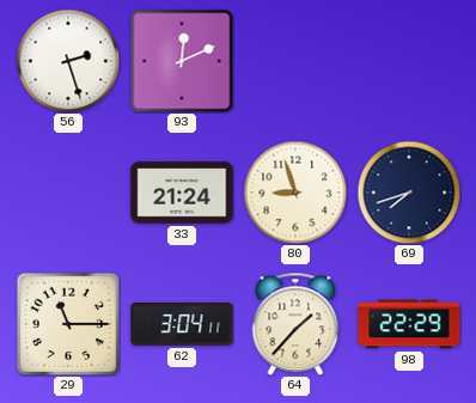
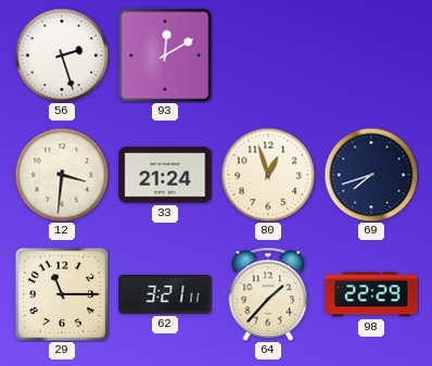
93: 12:11 -> 12:10 (165, 55)
12: none -> 3:31 (62, 175)
80: 8:57 -> 12:57 (268, 175)
62: 3:04 -> 3:21 (165, 295)
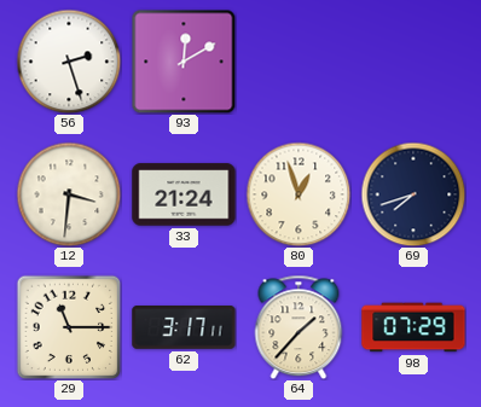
62: 3:21 -> 3:17 (184, 328)
98: 22:29 -> 07:29 (413, 327)
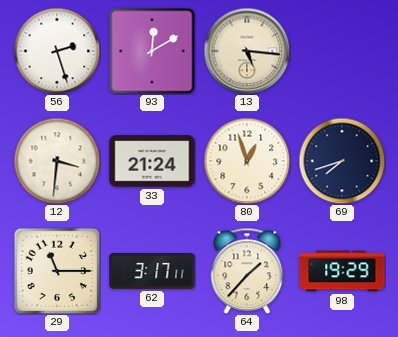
13: none -> 5:16 (247, 51)
98: 07:29 -> 19:29 (342, 271)
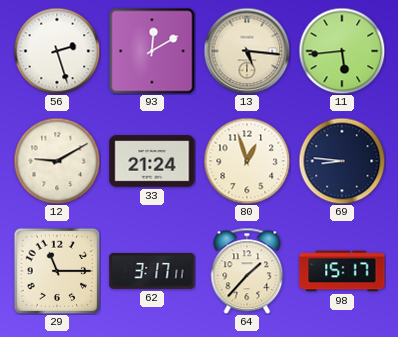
11: none -> 5:44 (342, 51)
12: 3:31 -> 9:10 (57, 161)
69: 7:42 -> 8:46 (342, 161)
98: 19:29 -> 15:17 (342, 271)
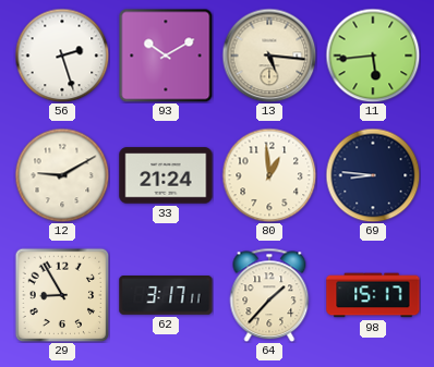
93: 12:10 -> 10:10 (166, 56)
80: 12:57 -> 12:59 (269, 175)
29: 11:15 -> 8:55 (62, 295)
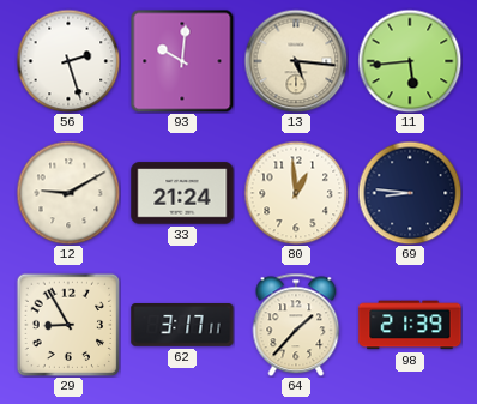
93: 10:10 -> 10:01 (182, 61)
98: 15:17 -> 21:39 (410, 325)
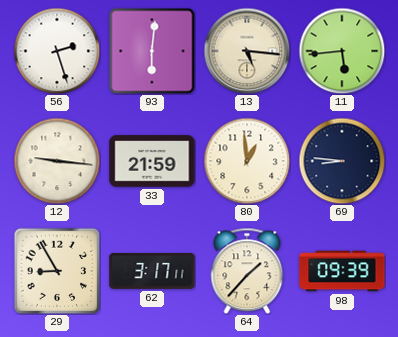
93: 10:01 -> 6:01 (152, 51)
12: 9:10 -> 9:16 (57, 161)
33: 21:24 -> 21:59 (152, 161)
98: 21:39 -> 09:39 (342, 271)
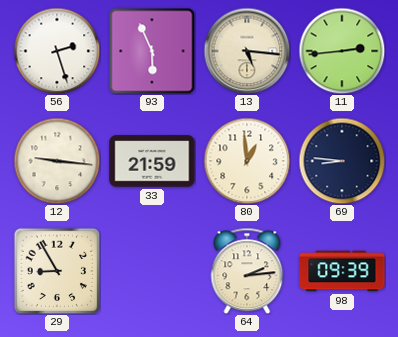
93: 6:01 -> 5:56 (152, 51)
11: 5:44 -> 2:44 (342, 51)
62: 3:17 -> none (152, 272)
64: 1:37 -> 2:14 (247, 271)
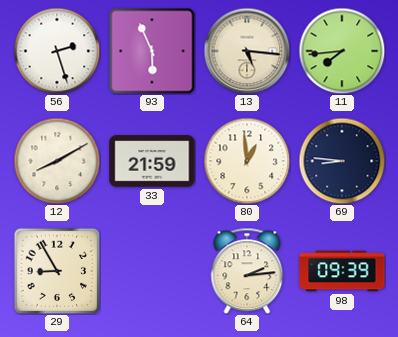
11: 2:44 -> 7:44 (342, 51)
12: 9:16 -> 8:10 (57, 161)
